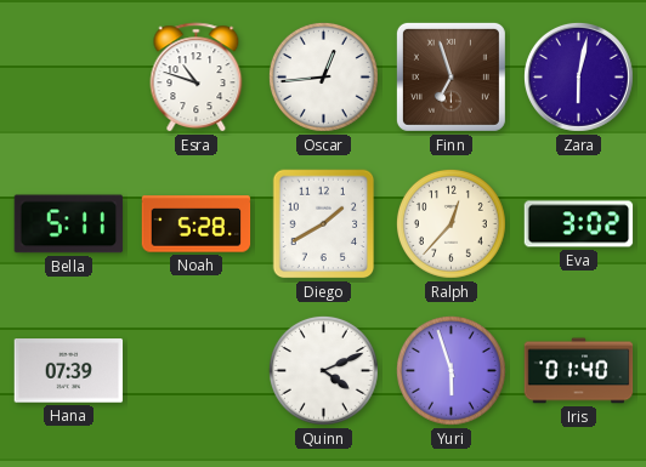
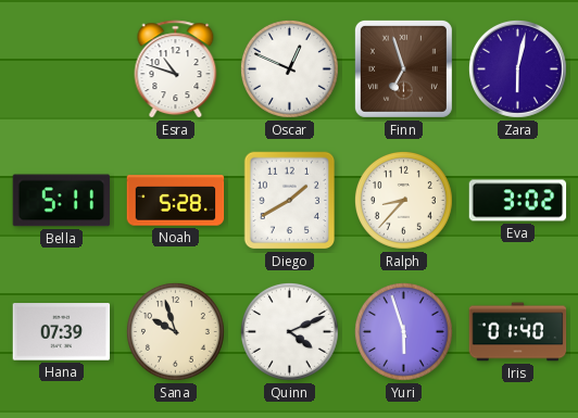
Oscar: 12:44 -> 12:49 (289, 68)
Ralph: 12:37 -> 8:37 (403, 200)
Sana: none -> 9:57 (175, 331)
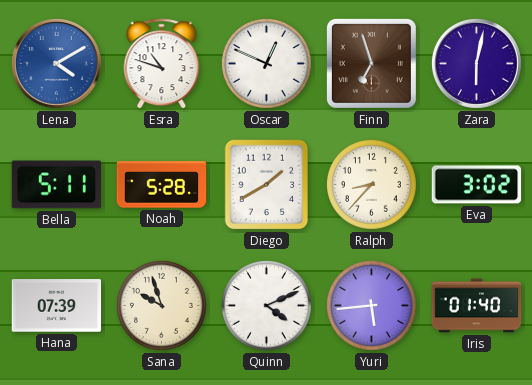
Lena: none -> 4:10 (56, 63)
Yuri: 5:57 -> 5:44 (371, 305)
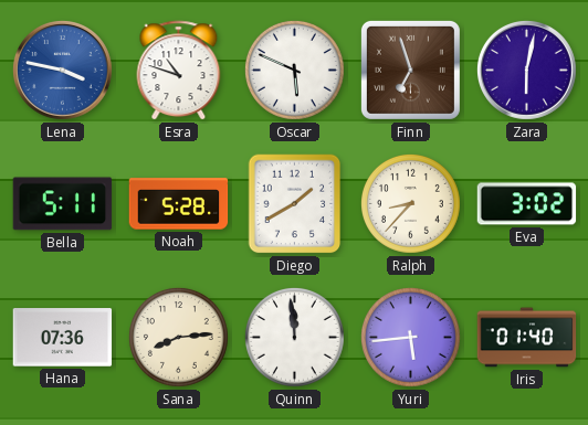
Lena: 4:10 -> 3:47 (62, 70)
Oscar: 12:49 -> 5:49 (294, 70)
Hana: 07:39 -> 07:36 (63, 338)
Sana: 9:57 -> 8:14 (178, 337)
Quinn: 4:11 -> 11:59 (294, 337)
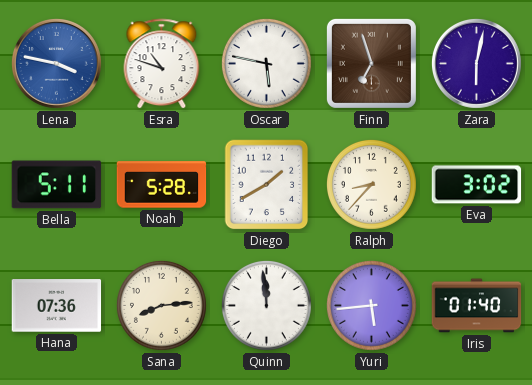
Oscar: 5:49 -> 5:47 (266, 63)
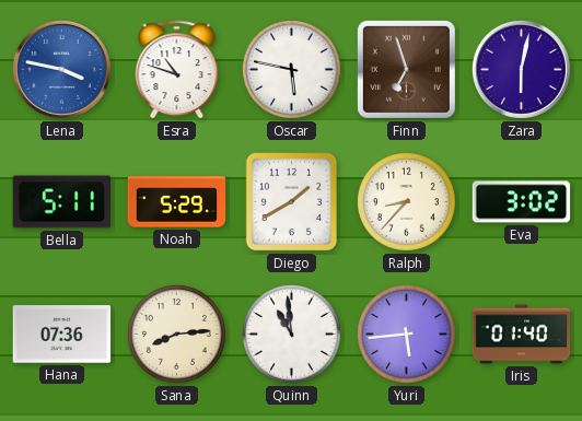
Noah: 5:28 -> 5:29 (177, 202)
Quinn: 11:59 -> 10:59 (291, 334)
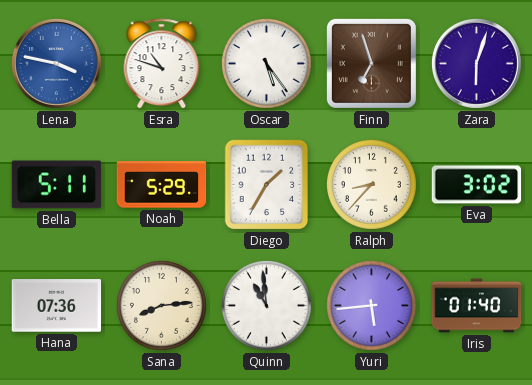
Oscar: 5:47 -> 5:24 (266, 63)
Zara: 6:02 -> 6:03 (476, 63)
Diego: 1:40 -> 1:35 (267, 185)
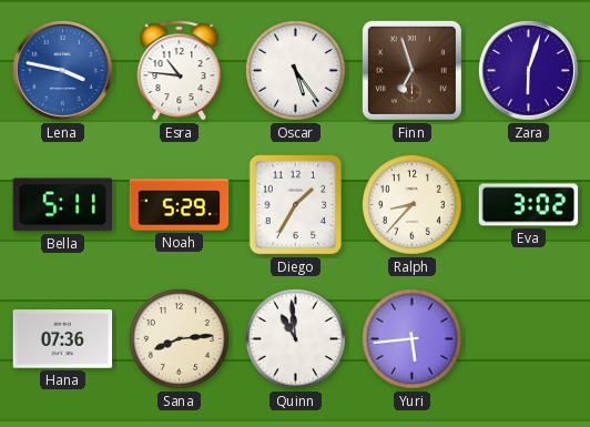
Esra: 10:48 -> 10:46 (180, 71)
Iris: 01:40 -> none (477, 306)
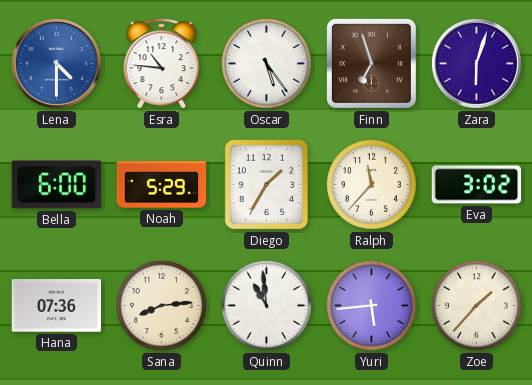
Lena: 3:47 -> 4:30 (56, 63)
Bella: 5:11 -> 6:00 (57, 185)
Ralph: 8:37 -> 11:37 (371, 184)
Zoe: none -> 1:37 (476, 305)
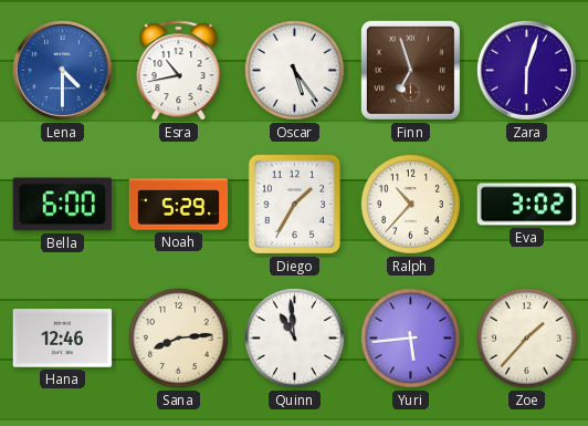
Esra: 10:46 -> 10:43 (179, 71)
Ralph: 11:37 -> 10:37 (410, 204)
Hana: 07:36 -> 12:46 (63, 339)
